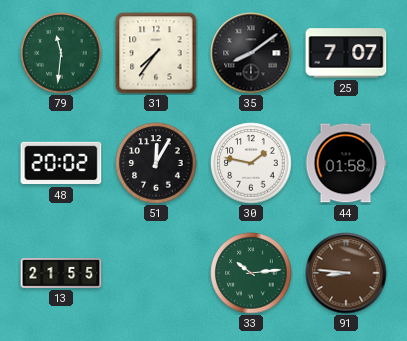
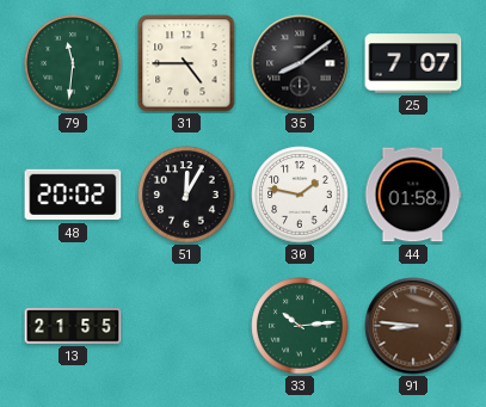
31: 7:36 -> 4:45 (186, 63)
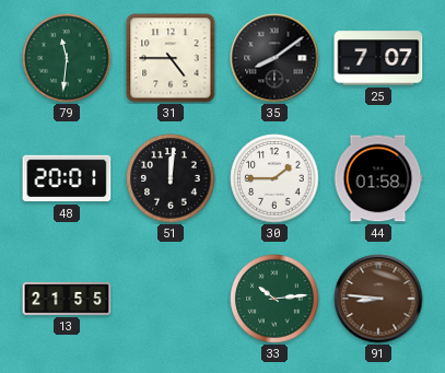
48: 20:02 -> 20:01 (67, 178)
51: 12:05 -> 12:01 (171, 178)
30: 1:47 -> 1:45 (274, 178)
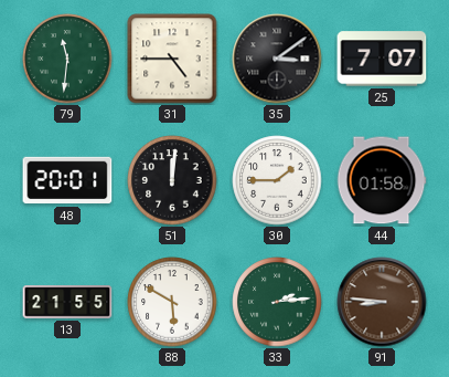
35: 8:09 -> 3:09 (277, 59)
88: none -> 5:50 (172, 302)
33: 10:14 -> 2:14 (277, 302)
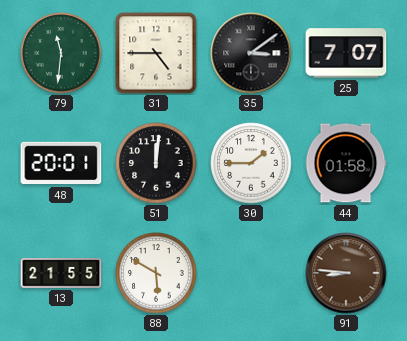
33: 2:14 -> none (277, 302)
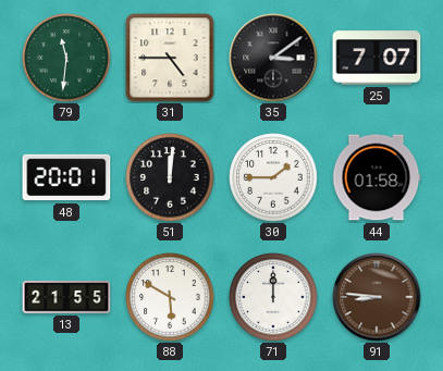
71: none -> 12:00 (273, 297)
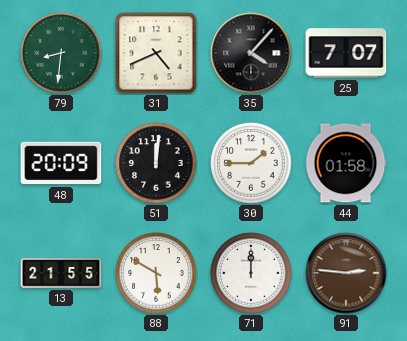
79: 11:31 -> 8:31 (61, 53)
31: 4:45 -> 4:41 (156, 53)
35: 3:09 -> 4:07 (251, 53)
48: 20:01 -> 20:09 (61, 163)
91: 8:46 -> 2:46 (346, 273)
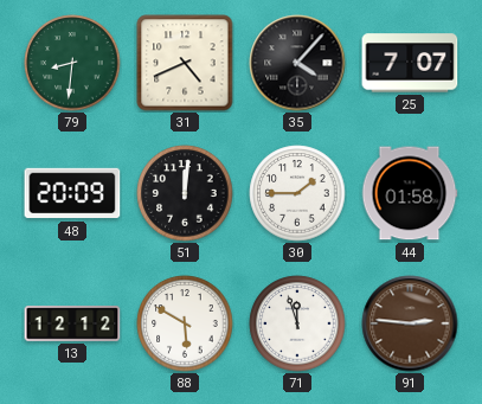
13: 21:55 -> 12:12 (72, 323)
71: 12:00 -> 11:57 (297, 323)
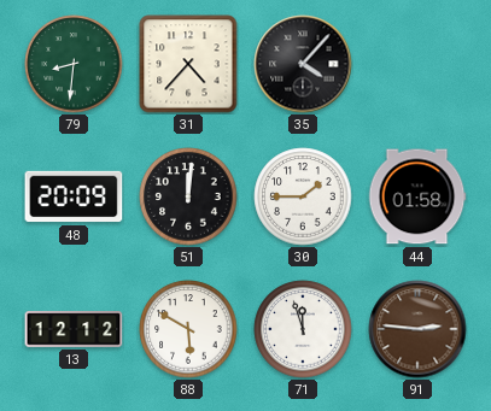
31: 4:41 -> 4:37 (188, 64)
25: 7:07 -> none (410, 63)
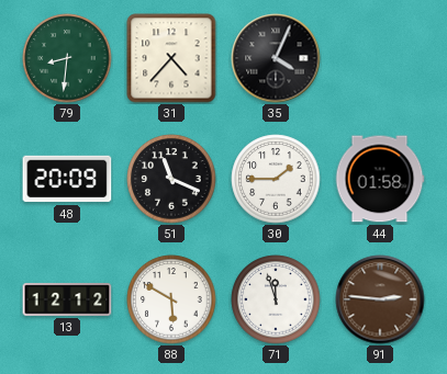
35: 4:07 -> 4:04 (276, 58)
51: 12:01 -> 11:19 (171, 179)
